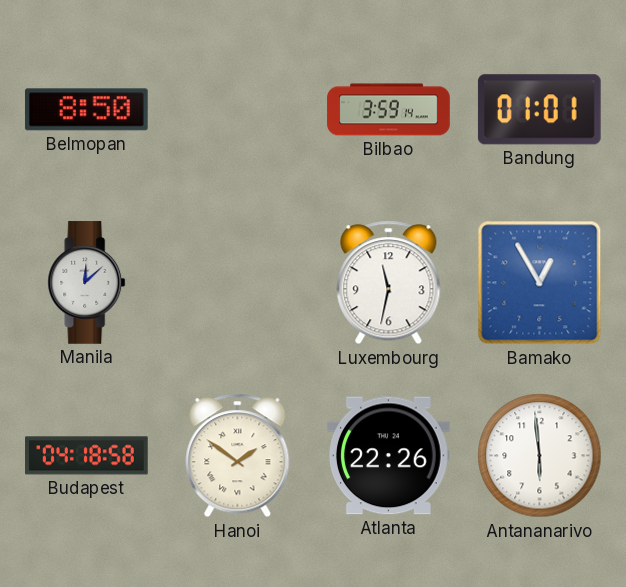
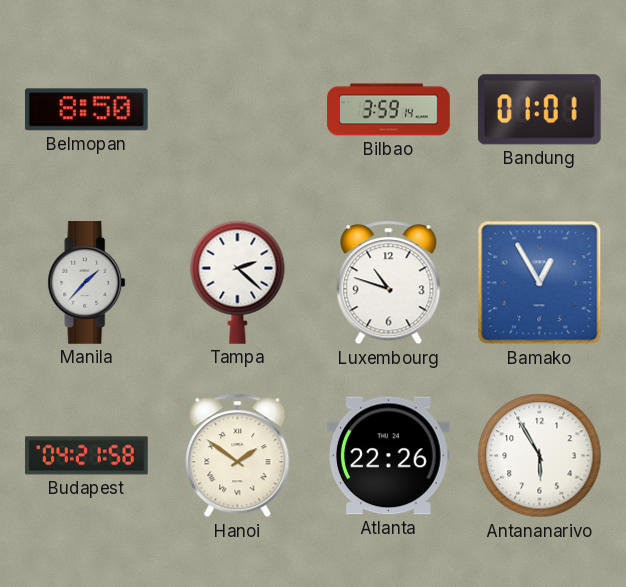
Manila: 12:08 -> 1:37 (87, 283)
Tampa: none -> 2:22 (238, 282)
Luxembourg: 11:32 -> 10:48 (389, 283)
Budapest: 04:18 -> 04:21 (87, 456)
Antananarivo: 5:59 -> 5:55 (540, 456)
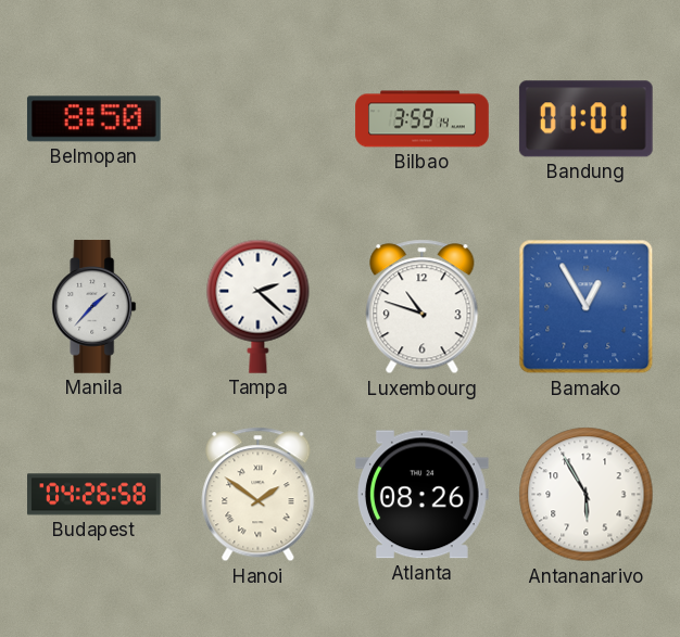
Budapest: 04:21 -> 04:26 (95, 495)
Atlanta: 22:26 -> 08:26 (423, 495)
